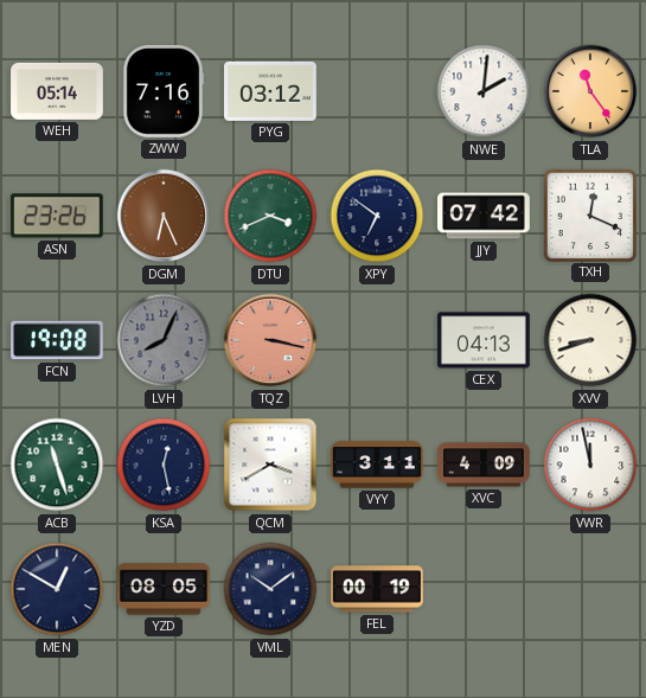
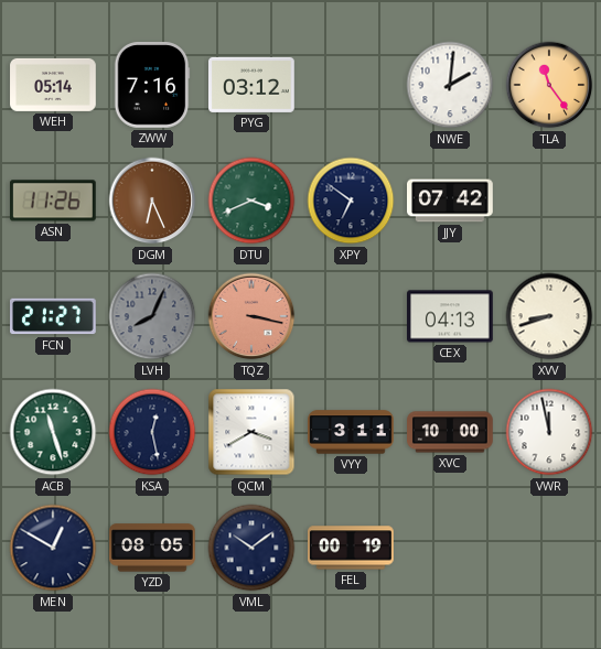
ASN: 23:26 -> 11:26 (53, 201)
TXH: 12:19 -> none (589, 214)
FCN: 19:08 -> 21:27 (54, 316)
XVC: 4:09 -> 10:00 (450, 432)
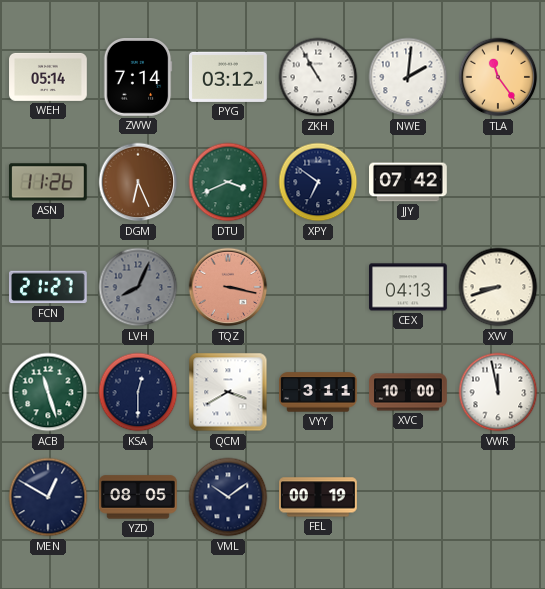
ZWW: 7:16 -> 7:14 (138, 78)
ZKH: none -> 10:55 (318, 77)
KSA: 12:28 -> 12:30 (138, 392)
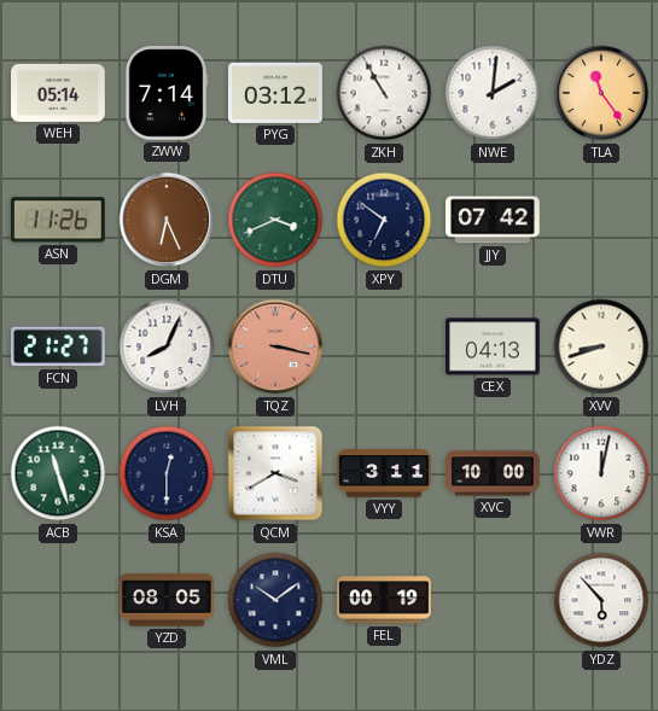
LVH dial: grey -> white (167, 346)
VWR: 11:58 -> 12:02 (601, 473)
MEN: 12:50 -> none (48, 497)
YDZ: none -> 5:53 (601, 600)
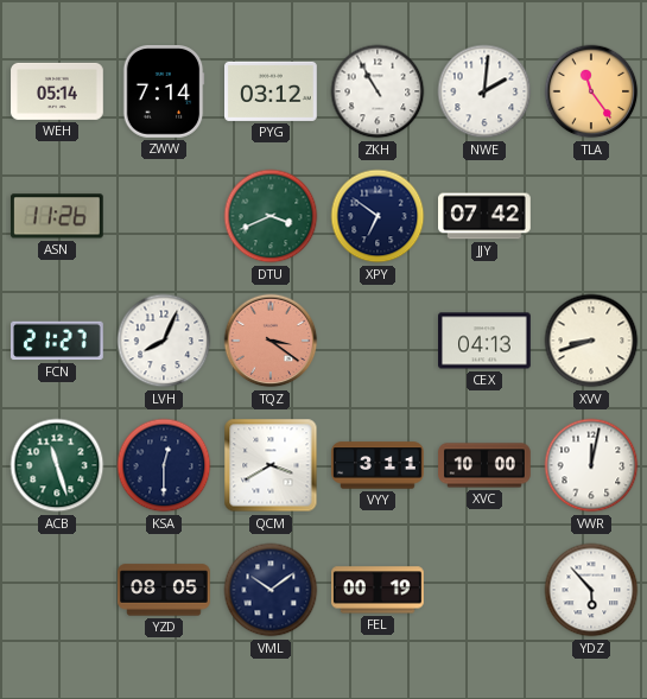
DGM: 6:26 -> none (167, 220)
TQZ: 3:17 -> 3:21 (271, 341)
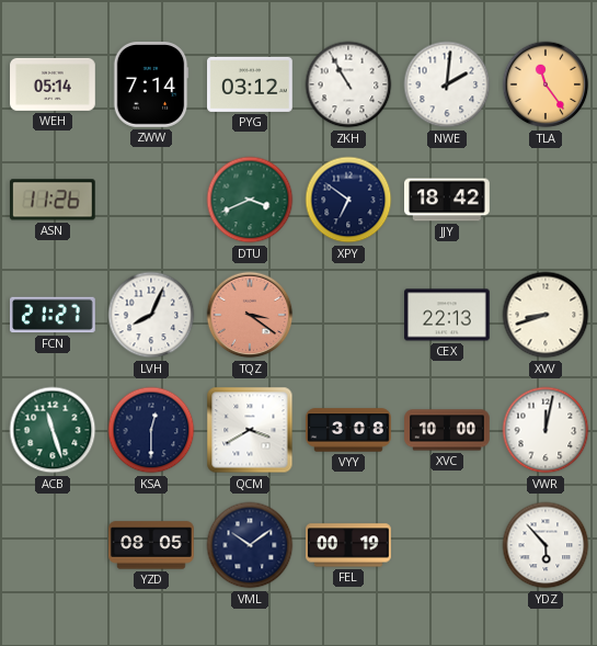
JJY: 07:42 -> 18:42 (448, 200)
CEX: 04:13 -> 22:13 (448, 315)
VYY: 3:11 -> 3:08 (348, 430)
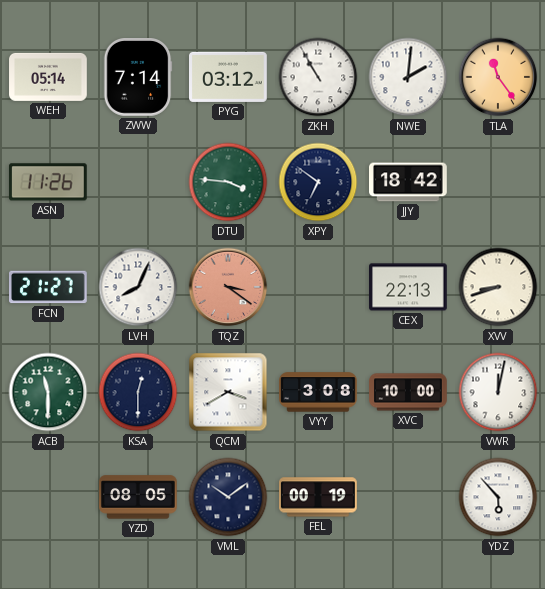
DTU: 3:41 -> 3:46 (228, 182)
ACB: 11:27 -> 11:30 (48, 392)
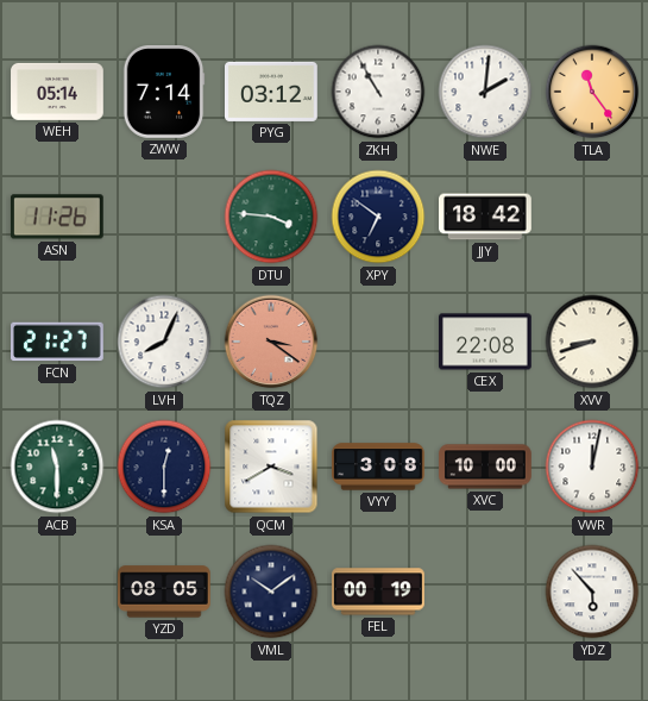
CEX: 22:13 -> 22:08 (486, 342)
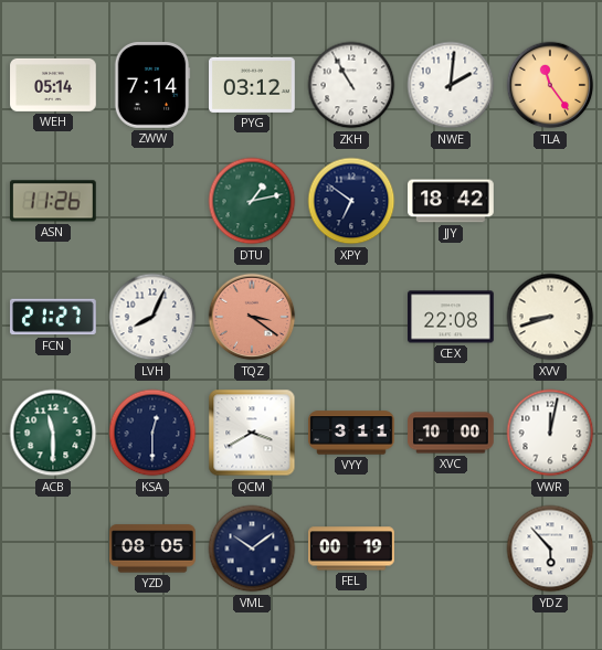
DTU: 3:46 -> 1:13 (252, 201)
VYY: 3:08 -> 3:11 (351, 433)
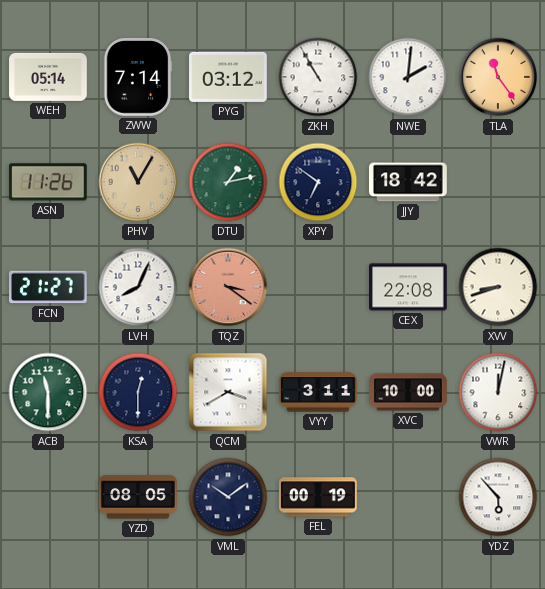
PHV: none -> 11:05 (138, 182)
